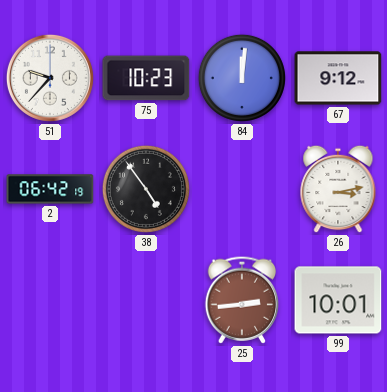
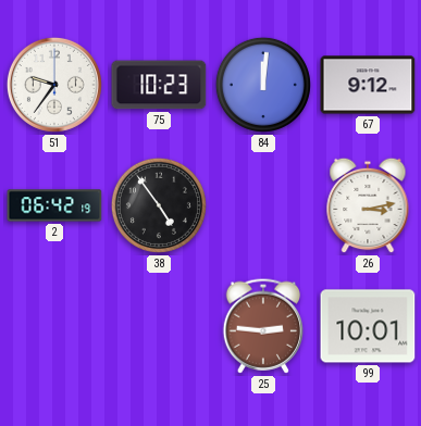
51: 9:37 -> 9:36 (54, 85)
25: 2:44 -> 2:46 (263, 326)
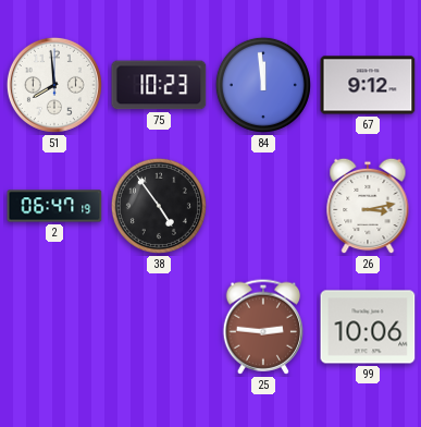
51: 9:36 -> 7:59 (54, 85)
84: 12:01 -> 11:59 (263, 85)
2: 06:42 -> 06:47 (54, 206)
99: 10:01 -> 10:06 (368, 327)
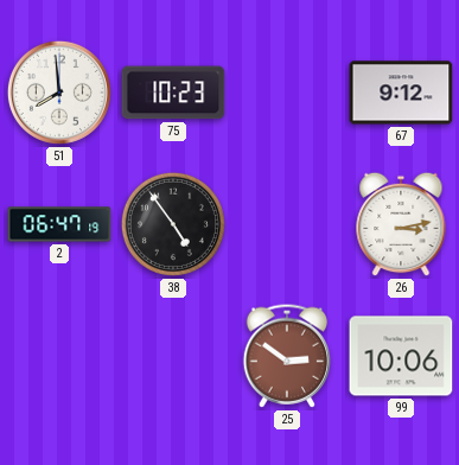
84: 11:59 -> none (263, 85)
25: 2:46 -> 2:51 (287, 356)
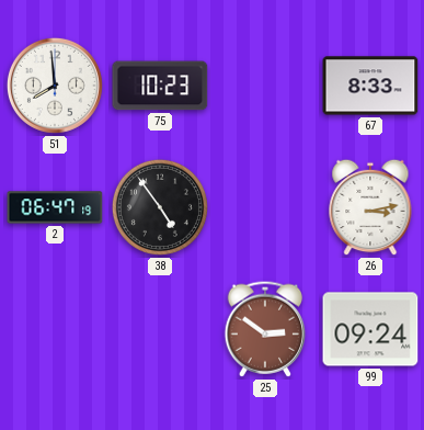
67: 9:12 -> 8:33 (370, 86)
99: 10:06 -> 09:24 (370, 329)
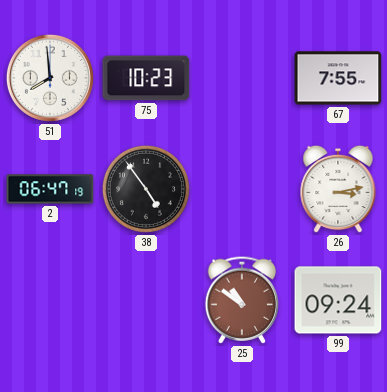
67: 8:33 -> 7:55 (338, 78)
25: 2:51 -> 10:51 (242, 300)
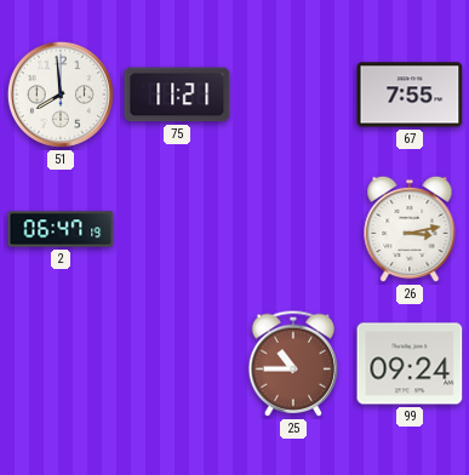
75: 10:23 -> 11:21 (177, 95)
38: 4:54 -> none (146, 189)
25: 10:51 -> 10:45 (293, 364)
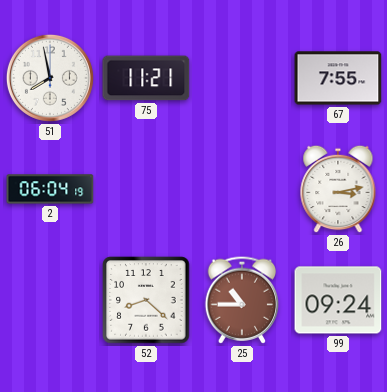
51: 7:59 -> 7:58 (50, 78)
2: 06:47 -> 06:04 (50, 189)
52: none -> 8:22 (146, 300)
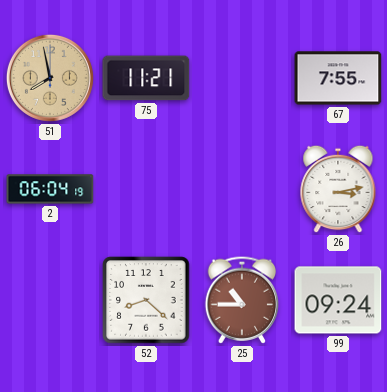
51 dial: white -> champagne (50, 78)
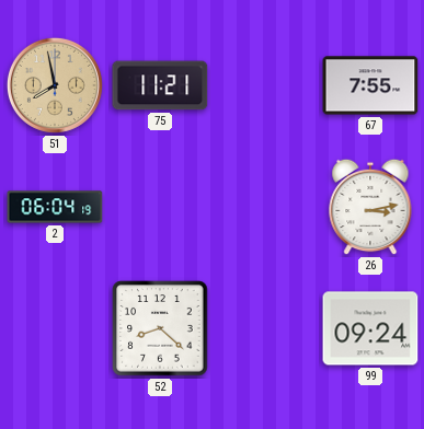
25: 10:45 -> none (242, 300)
